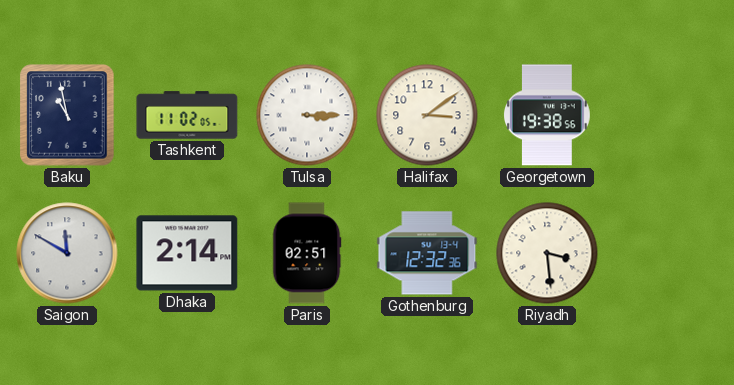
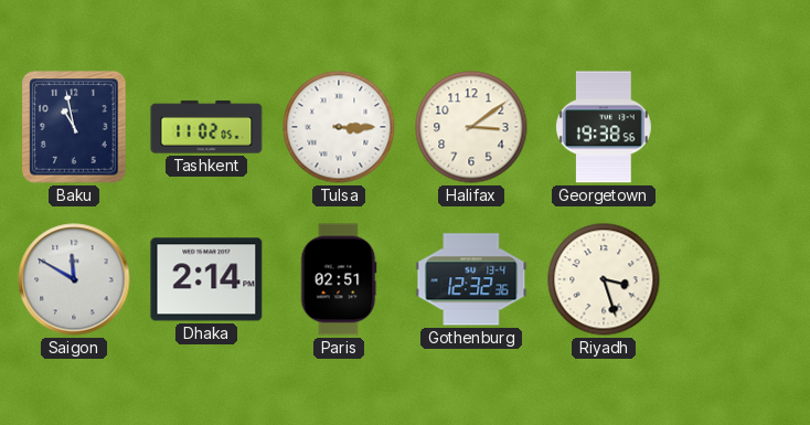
Riyadh: 3:29 -> 3:27 (604, 279)
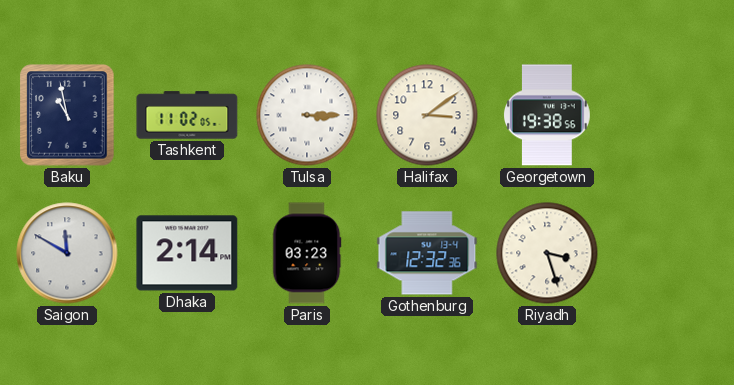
Paris: 02:51 -> 03:23 (307, 253)
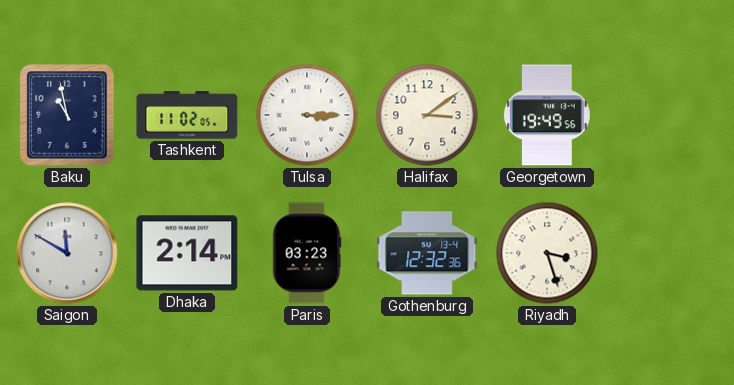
Georgetown: 19:38 -> 19:49 (547, 115)
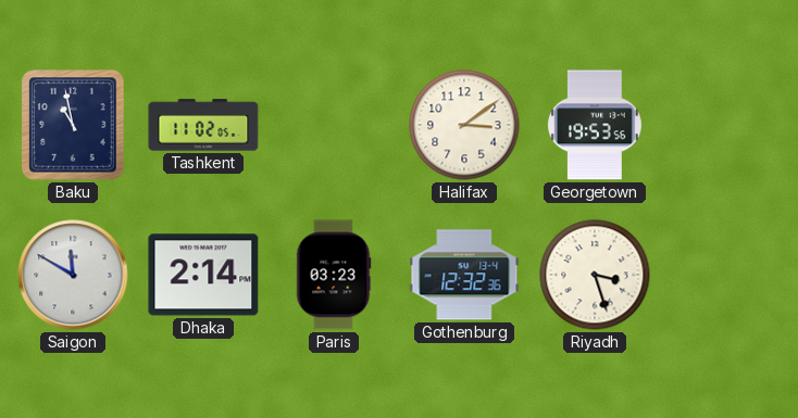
Tulsa: 3:15 -> none (307, 115)
Georgetown: 19:49 -> 19:53 (595, 125)
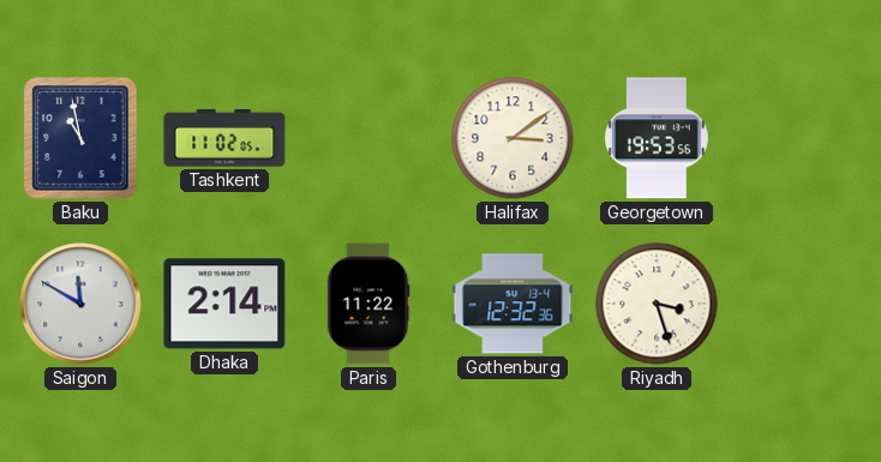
Paris: 03:23 -> 11:22 (368, 304)
